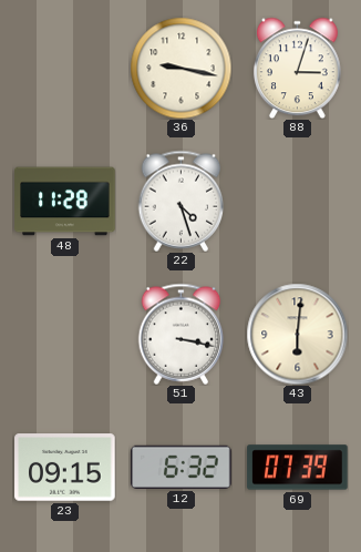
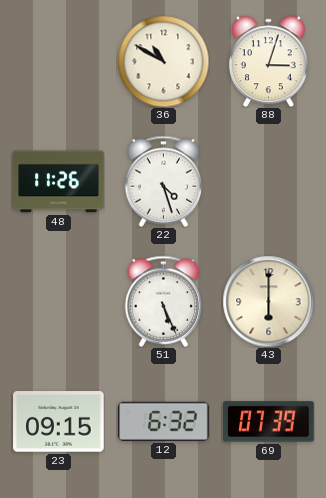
36: 9:17 -> 10:50 (163, 61)
48: 11:28 -> 11:26 (59, 182)
51: 3:17 -> 5:26 (164, 301)
43: 6:01 -> 6:00 (268, 301)
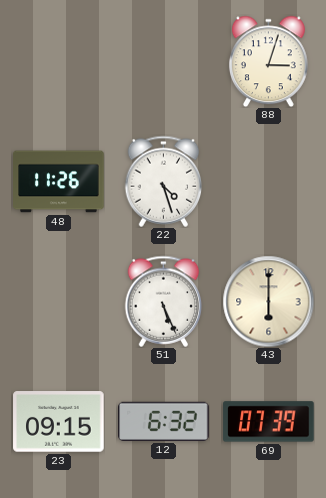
36: 10:50 -> none (163, 61)
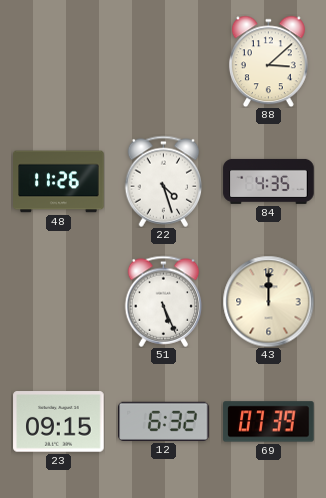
88: 3:03 -> 3:08 (268, 61)
84: none -> 4:35 (269, 181)
43: 6:00 -> 12:00 (268, 301)
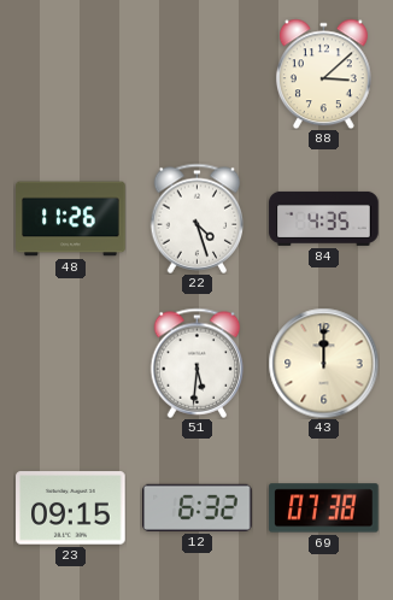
51: 5:26 -> 5:31 (198, 363)
69: 07:39 -> 07:38 (324, 508)
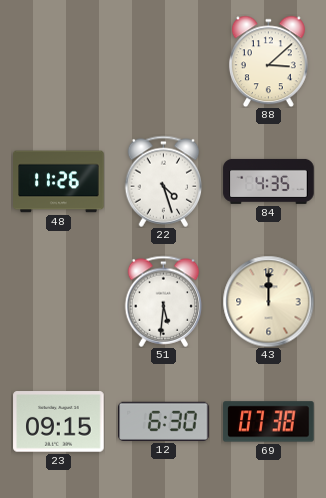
12: 6:32 -> 6:30 (164, 421)
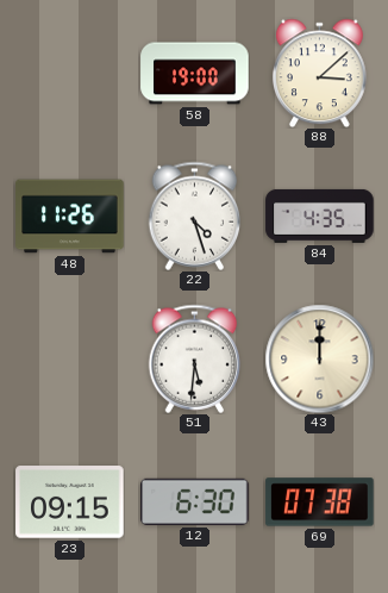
58: none -> 19:00 (195, 74)
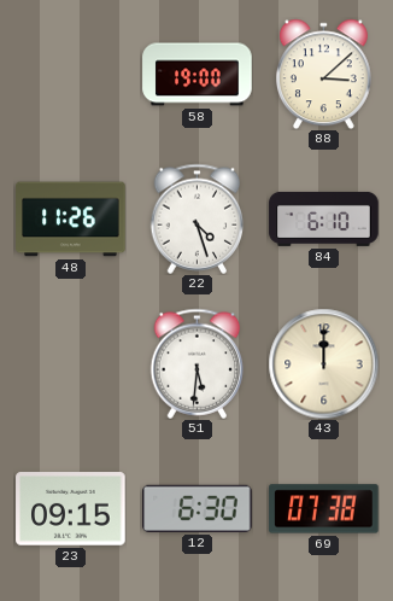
84: 4:35 -> 6:10 (324, 218)
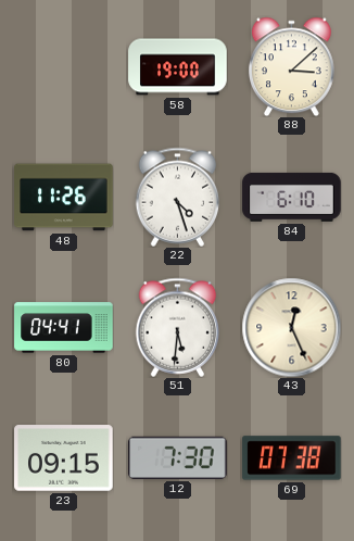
80: none -> 04:41 (64, 328)
43: 12:00 -> 12:26 (291, 327)
12: 6:30 -> 7:30 (178, 457)
